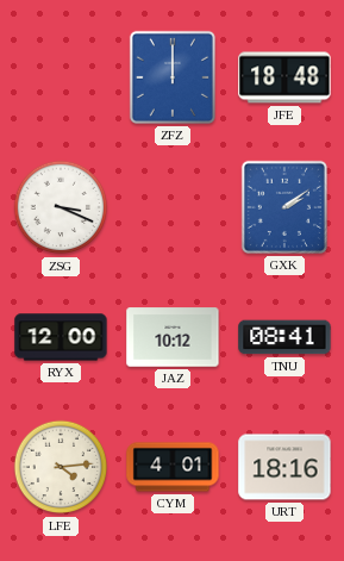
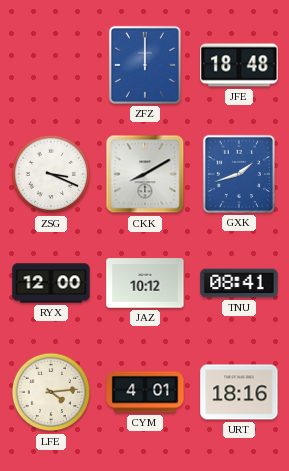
CKK: none -> 8:10 (145, 174)
GXK: 2:09 -> 1:42 (239, 174)
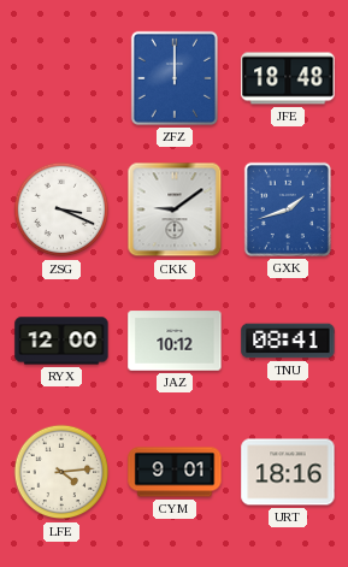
CKK: 8:10 -> 9:09 (175, 209)
CYM: 4:01 -> 9:01 (175, 472)
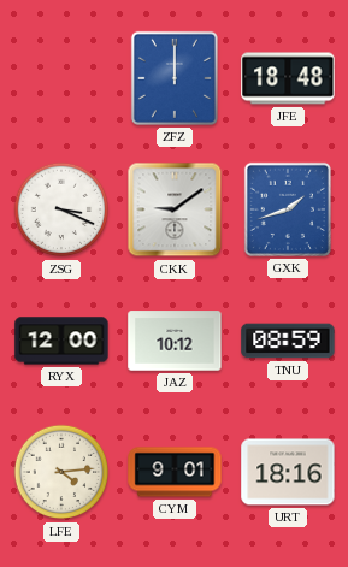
TNU: 08:41 -> 08:59 (288, 341)
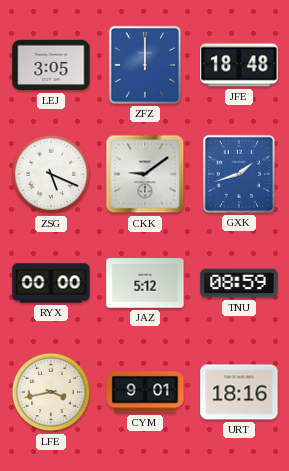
LEJ: none -> 3:05 (51, 65)
ZSG: 3:19 -> 5:19 (51, 174)
RYX: 12:00 -> 00:00 (51, 283)
JAZ: 10:12 -> 5:12 (145, 283)
LFE: 4:14 -> 3:43 (51, 392)
